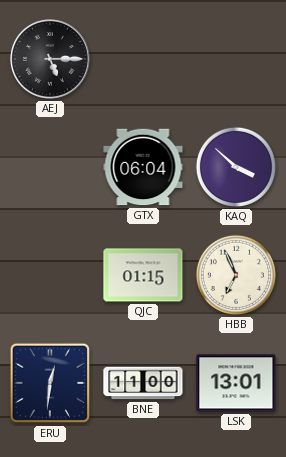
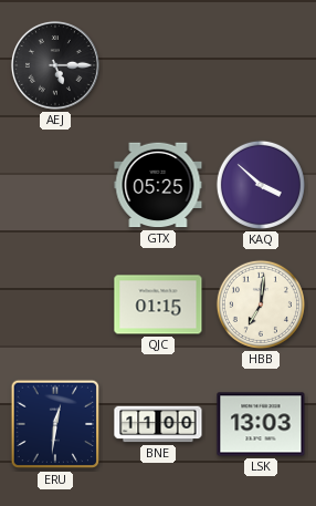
GTX: 06:04 -> 05:25 (158, 185)
HBB: 6:56 -> 7:01 (261, 304)
LSK: 13:01 -> 13:03 (261, 424)
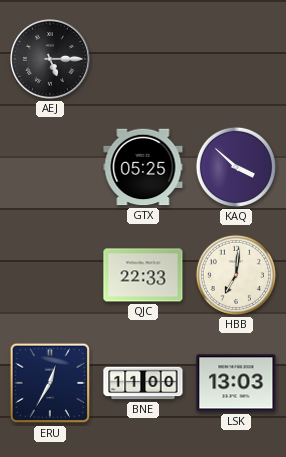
QJC: 01:15 -> 22:33 (143, 275)
ERU: 12:31 -> 12:35 (50, 383)
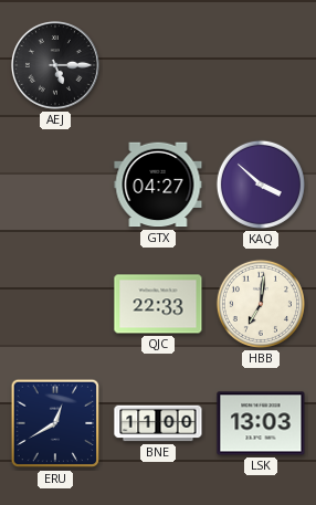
GTX: 05:25 -> 04:27 (158, 185)
ERU: 12:35 -> 12:40 (55, 423)
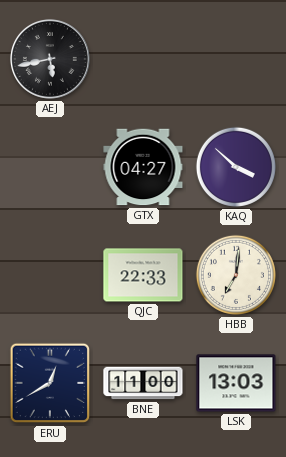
AEJ: 5:15 -> 5:43 (50, 59)
